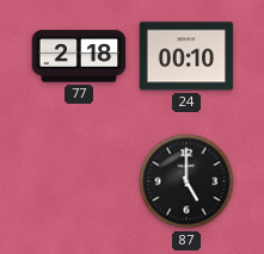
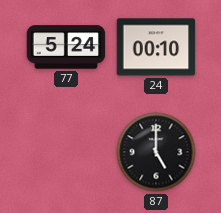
77: 2:18 -> 5:24 (66, 47)
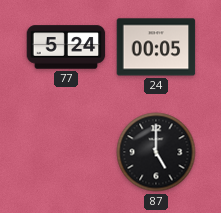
24: 00:10 -> 00:05 (156, 47)
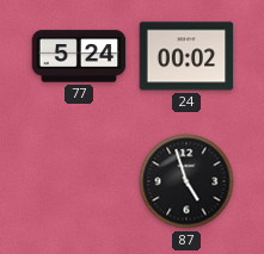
24: 00:05 -> 00:02 (186, 56)
87: 5:00 -> 4:57 (186, 181)
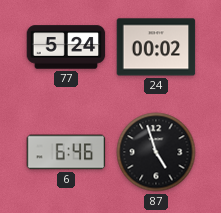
6: none -> 6:46 (66, 152)
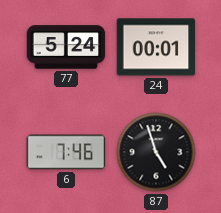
24: 00:02 -> 00:01 (156, 47)
6: 6:46 -> 7:46 (66, 152)
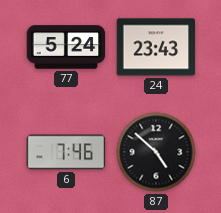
24: 00:01 -> 23:43 (156, 47)
87: 4:57 -> 4:52 (156, 152)
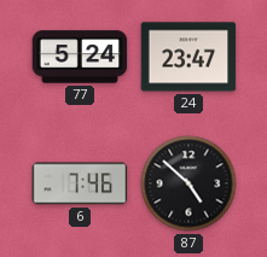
24: 23:43 -> 23:47 (188, 57)
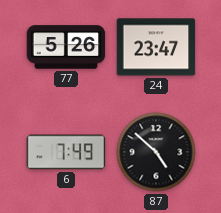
77: 5:24 -> 5:26 (66, 47)
6: 7:46 -> 7:49 (66, 152)
